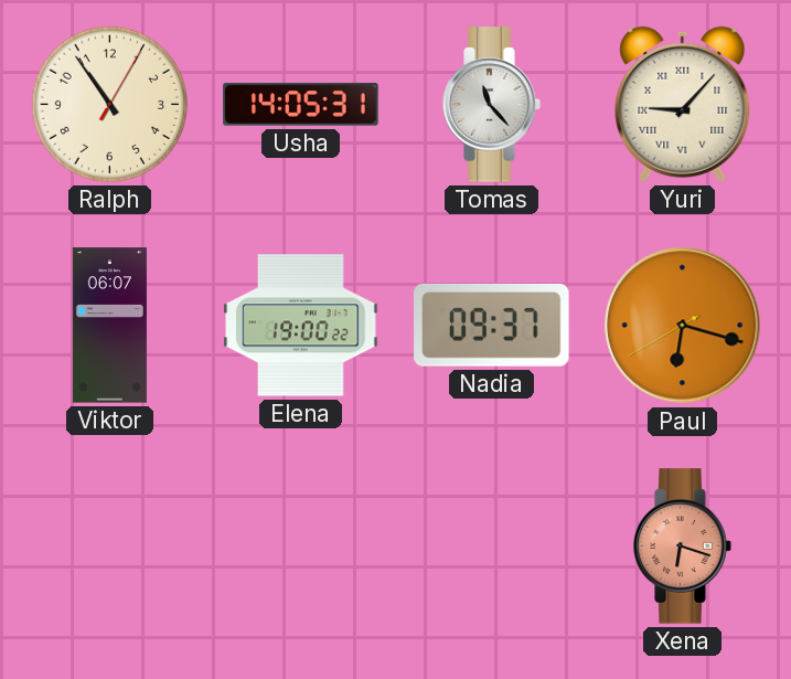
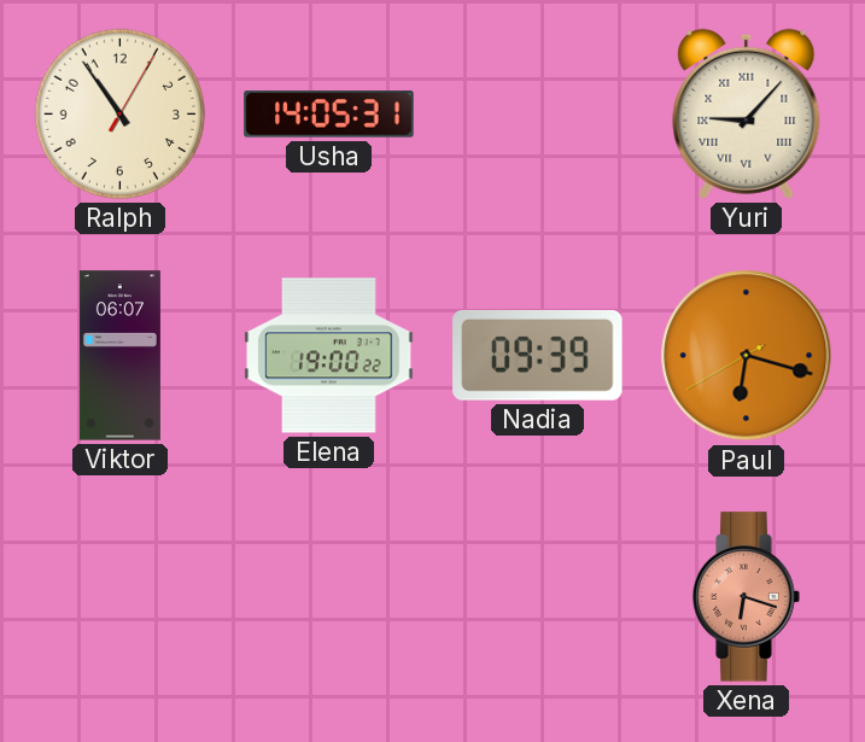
Tomas: 11:23 -> none (492, 105)
Nadia: 09:37 -> 09:39 (538, 355)
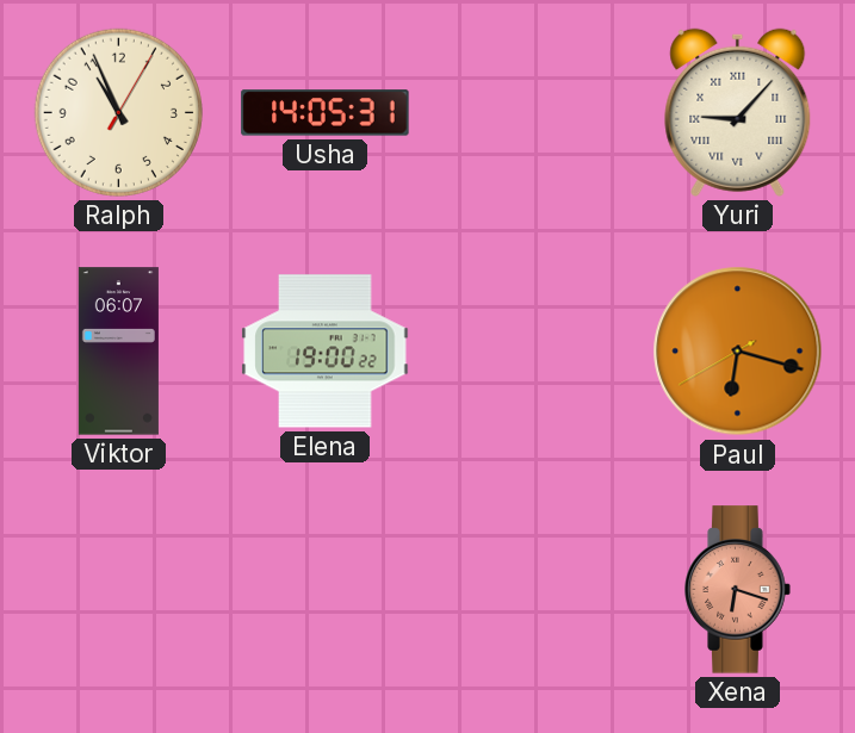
Ralph: 10:54 -> 10:56 (118, 112)
Nadia: 09:39 -> none (538, 355)
